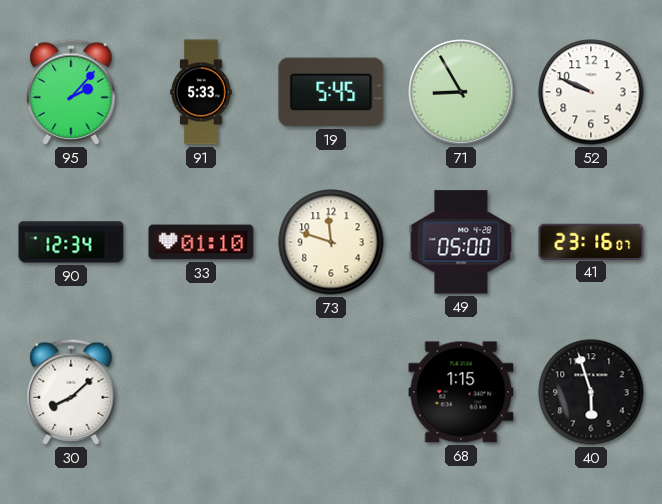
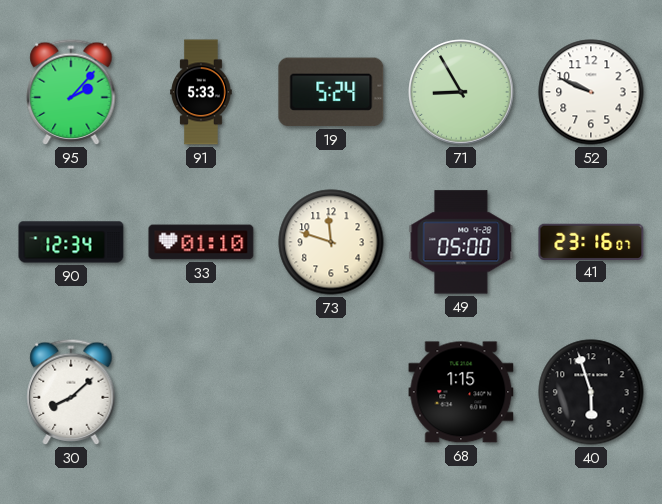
19: 5:45 -> 5:24 (331, 92)
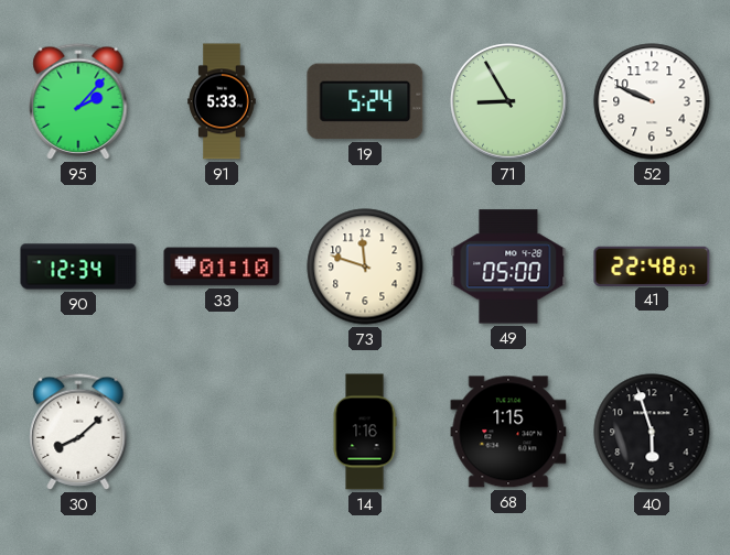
41: 23:16 -> 22:48 (652, 265)
14: none -> 1:16 (365, 432)
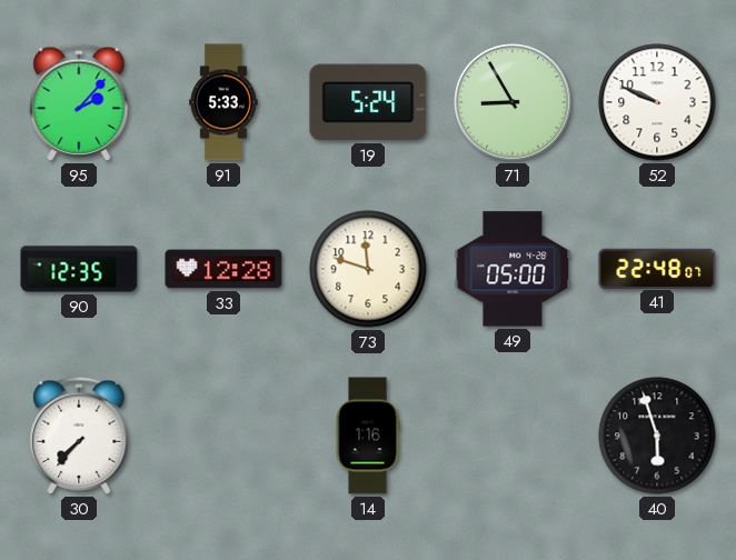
90: 12:34 -> 12:35 (79, 269)
33: 01:10 -> 12:28 (223, 269)
30: 8:08 -> 7:37 (79, 436)
68: 1:15 -> none (508, 432)
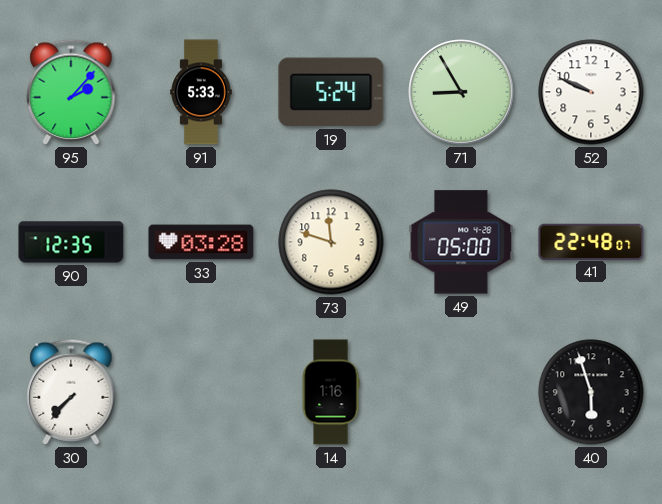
33: 12:28 -> 03:28 (201, 242)
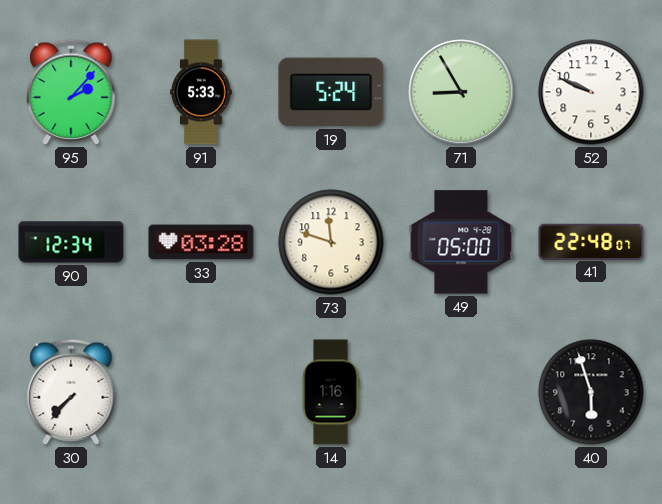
90: 12:35 -> 12:34 (71, 242)
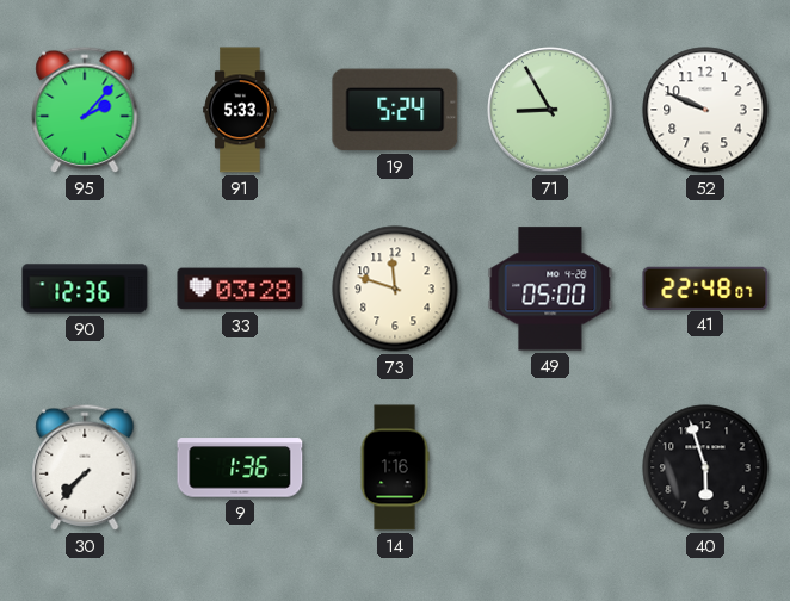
90: 12:34 -> 12:36 (85, 289)
9: none -> 1:36 (240, 467)
